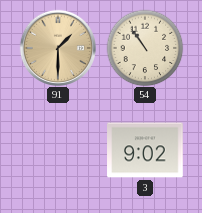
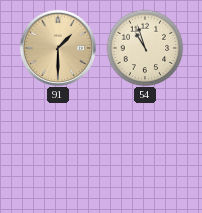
54: 10:54 -> 10:57 (145, 48)
3: 9:02 -> none (145, 150)
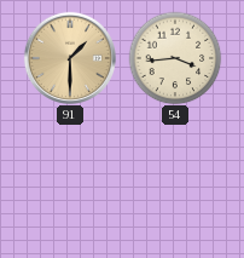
54: 10:57 -> 3:44 (175, 58)
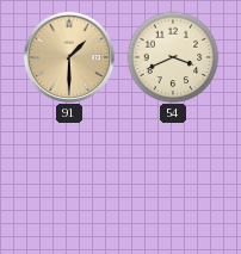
54: 3:44 -> 3:41 (173, 57)
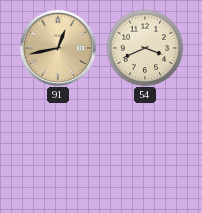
91: 1:30 -> 12:43 (57, 48)
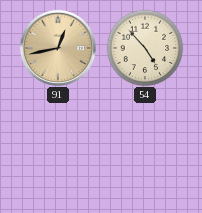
54: 3:41 -> 4:53 (145, 48)
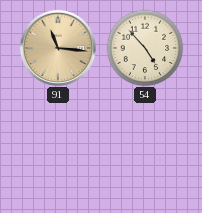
91: 12:43 -> 11:16 (57, 48)
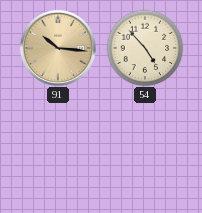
91: 11:16 -> 10:16 (57, 48)
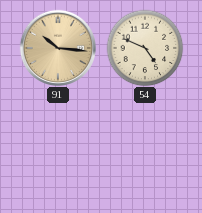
54: 4:53 -> 4:49 (145, 48)
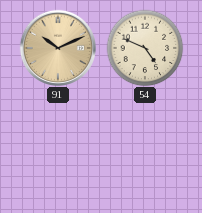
91: 10:16 -> 10:11 (57, 48)
